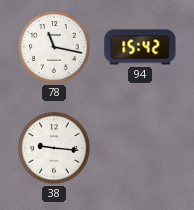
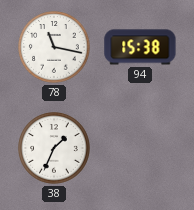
94: 15:42 -> 15:38 (140, 47)
38: 9:16 -> 1:34 (54, 148)
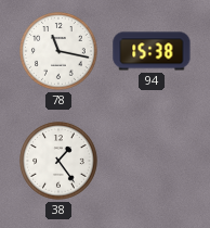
38: 1:34 -> 1:24 (58, 161)
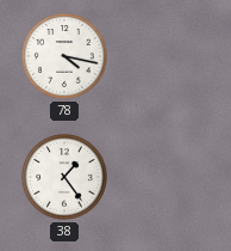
78: 11:17 -> 4:17 (64, 56)
94: 15:38 -> none (152, 51)
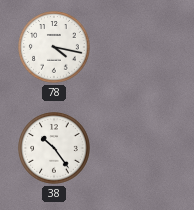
38: 1:24 -> 10:24 (54, 148)
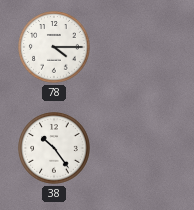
78: 4:17 -> 4:15 (54, 47)
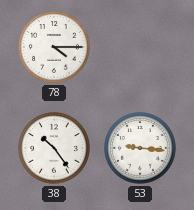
53: none -> 9:16 (140, 148)
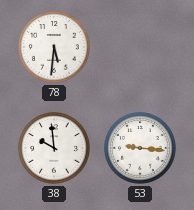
78: 4:15 -> 5:31 (54, 47)
38: 10:24 -> 9:59 (54, 148)
